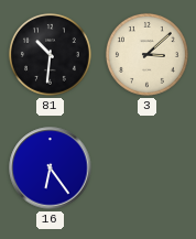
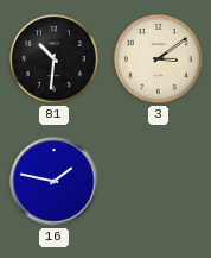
3: 3:08 -> 3:09 (158, 58)
16: 6:24 -> 1:47 (55, 182)
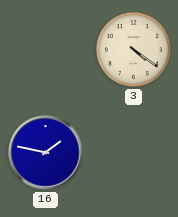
81: 10:31 -> none (53, 58)
3: 3:09 -> 4:21 (133, 49)
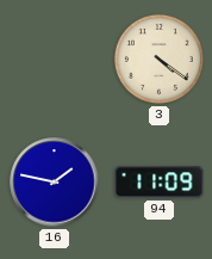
94: none -> 11:09 (160, 183)
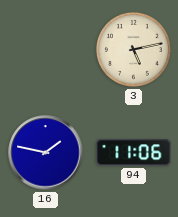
3: 4:21 -> 5:13 (133, 49)
94: 11:09 -> 11:06 (134, 153)
